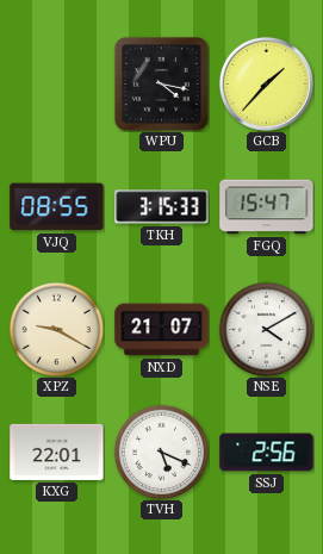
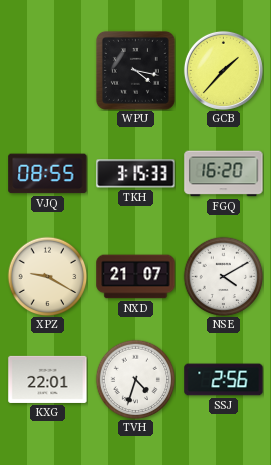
FGQ: 15:47 -> 16:20 (224, 174)
TVH: 5:19 -> 4:33 (135, 379)
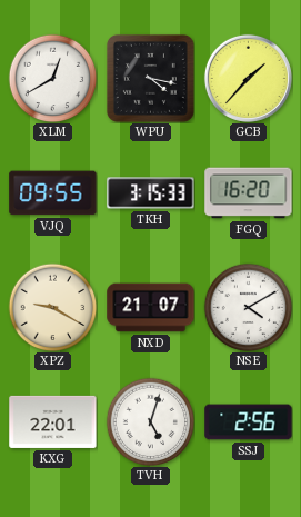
XLM: none -> 12:40 (52, 78)
VJQ: 08:55 -> 09:55 (53, 193)
TVH: 4:33 -> 5:03 (150, 421)
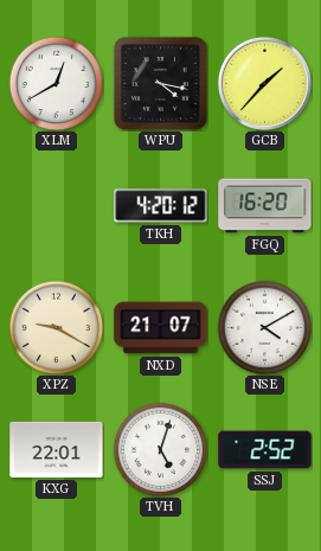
VJQ: 09:55 -> none (53, 193)
TKH: 3:15 -> 4:20 (161, 206)
SSJ: 2:56 -> 2:52 (265, 450)
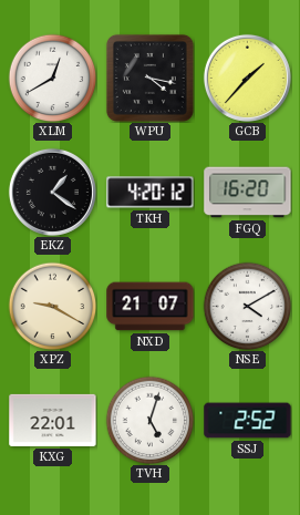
EKZ: none -> 1:21 (52, 192)
